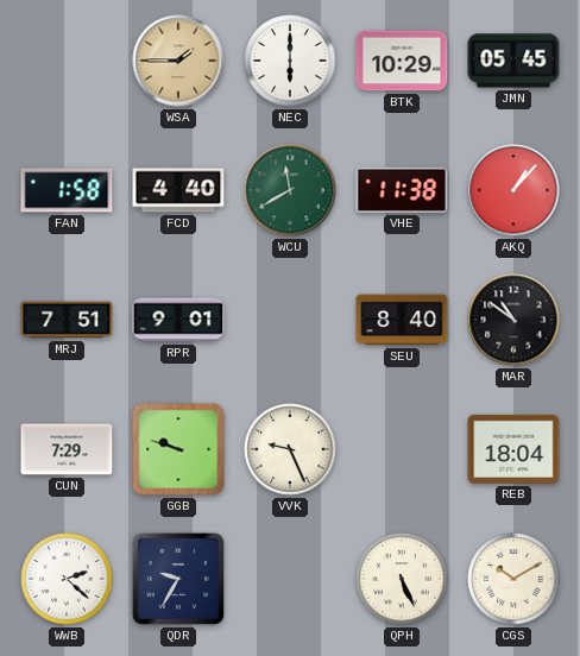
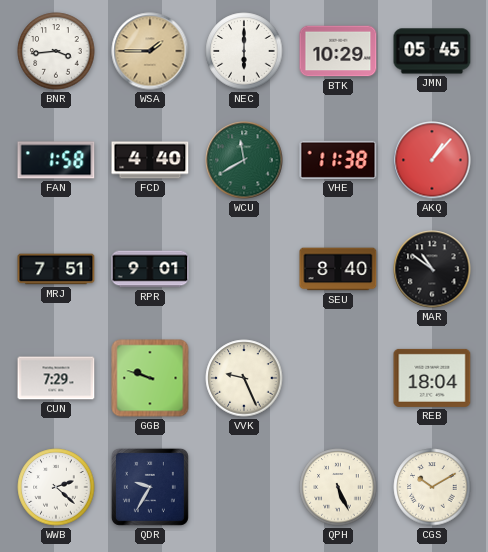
BNR: none -> 3:44 (56, 51)
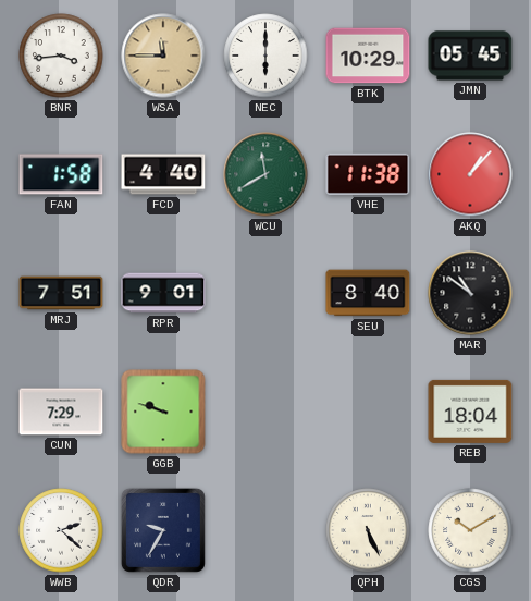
WSA: 1:45 -> 11:45 (163, 56)
VVK: 9:26 -> none (244, 378)
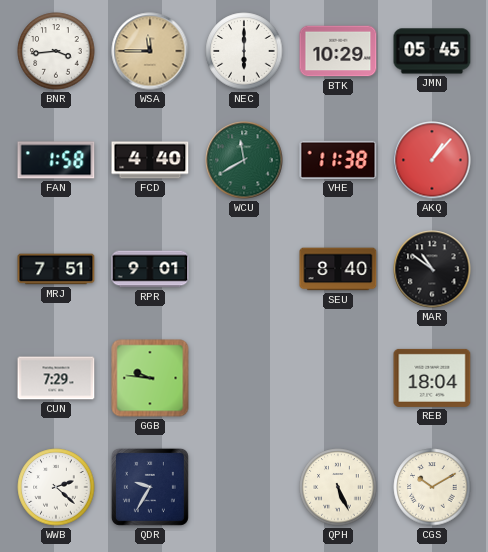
GGB: 9:48 -> 9:46 (150, 378)
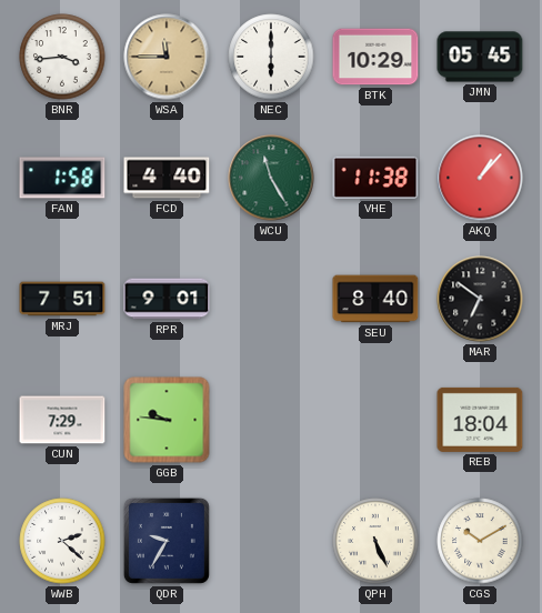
WCU: 11:40 -> 11:25 (271, 178)
MAR: 10:51 -> 6:51 (480, 299)
